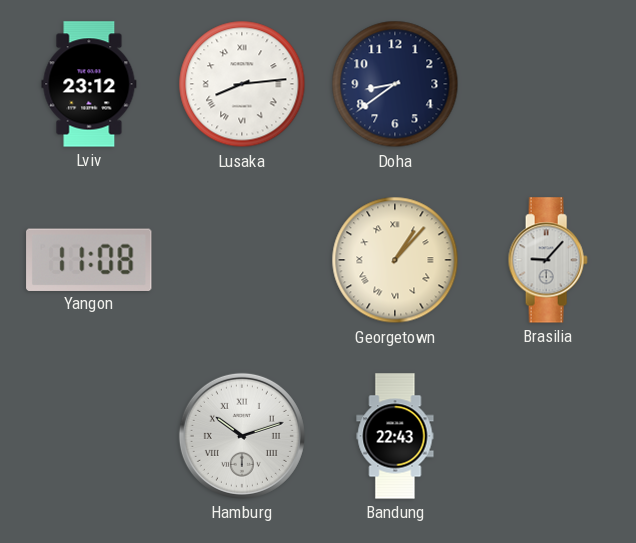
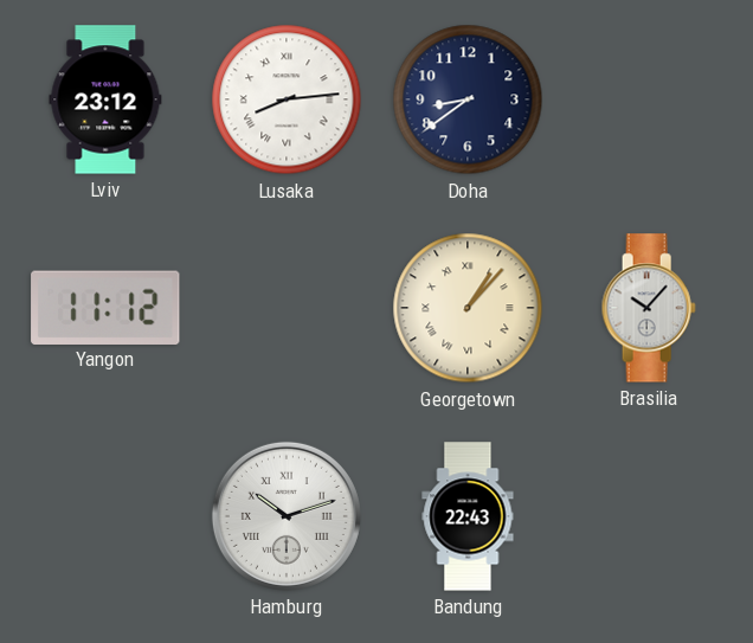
Yangon: 11:08 -> 11:12 (105, 307)
Brasilia: 9:07 -> 10:07 (649, 308)
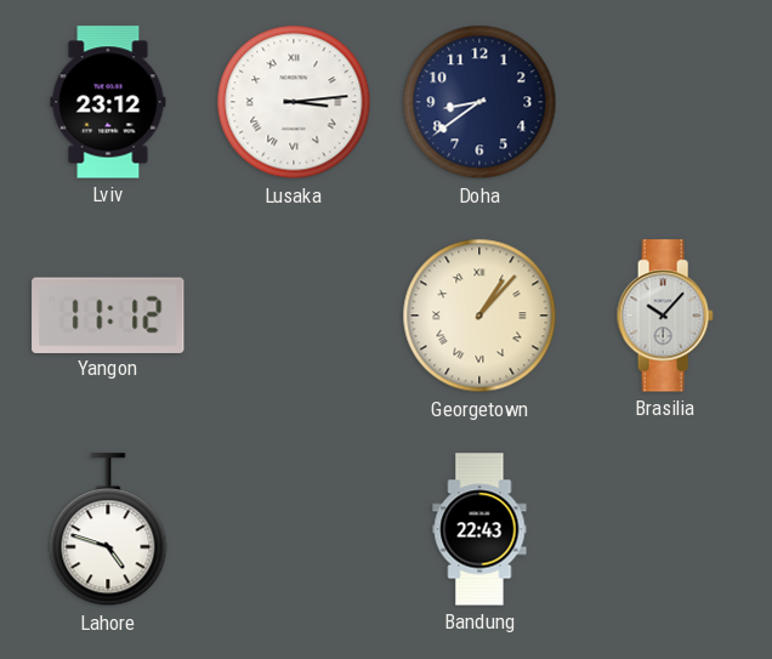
Lusaka: 8:14 -> 3:14 (294, 102)
Lahore: none -> 4:48 (108, 530)
Hamburg: 10:12 -> none (287, 516)
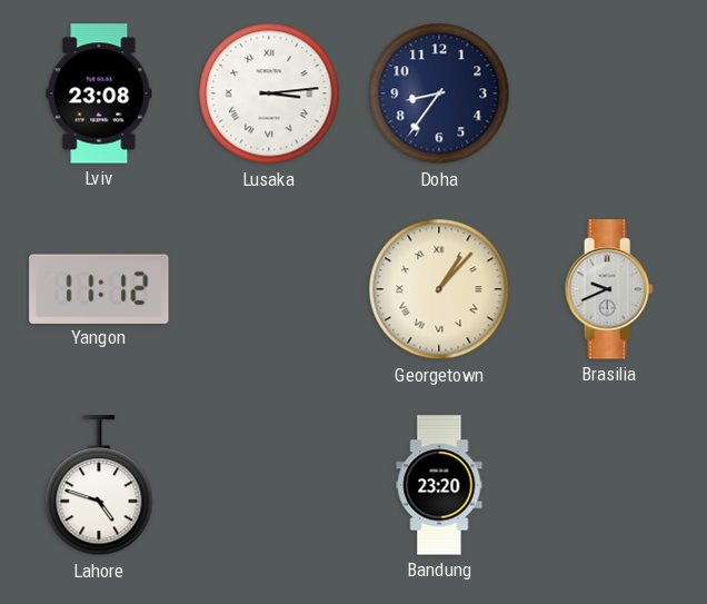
Lviv: 23:12 -> 23:08 (99, 93)
Doha: 8:39 -> 8:36 (439, 93)
Brasilia: 10:07 -> 9:41 (609, 289)
Bandung: 22:43 -> 23:20 (439, 485)
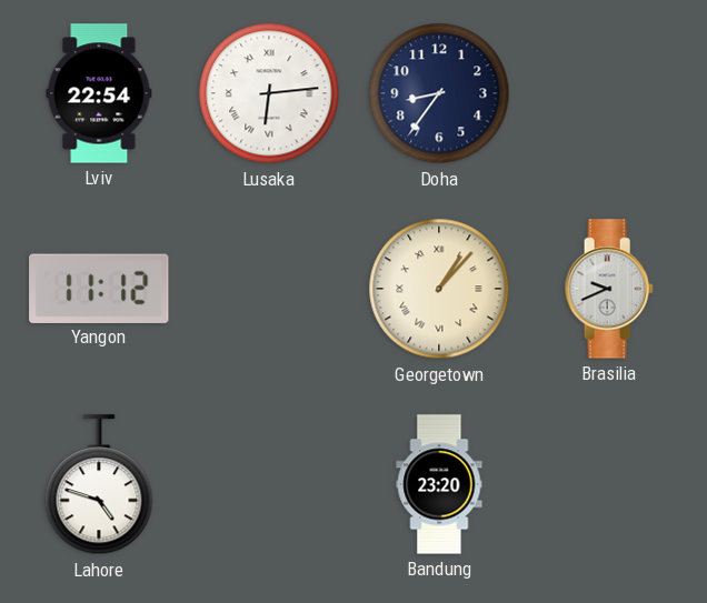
Lviv: 23:08 -> 22:54 (99, 93)
Lusaka: 3:14 -> 6:14 (269, 93)
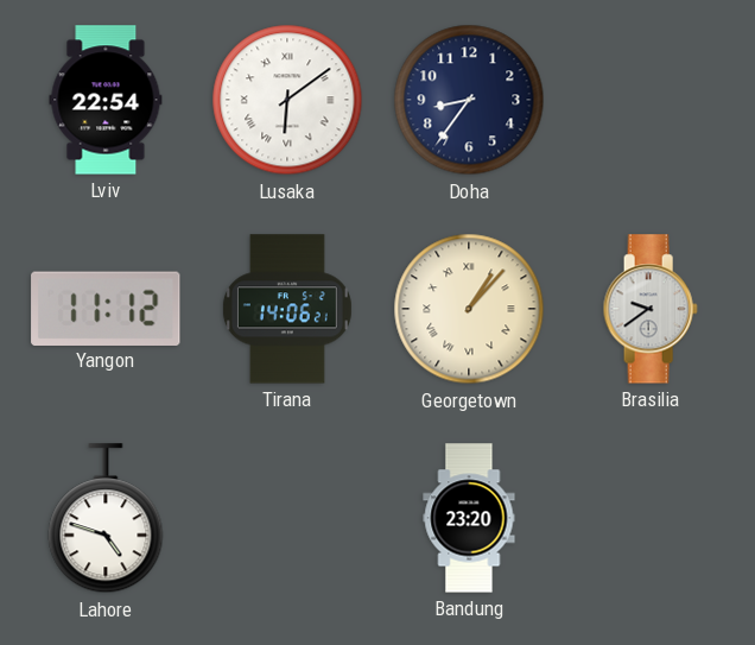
Lusaka: 6:14 -> 6:09 (287, 100)
Tirana: none -> 14:06 (287, 309)
Brasilia: 9:41 -> 9:39 (651, 309)
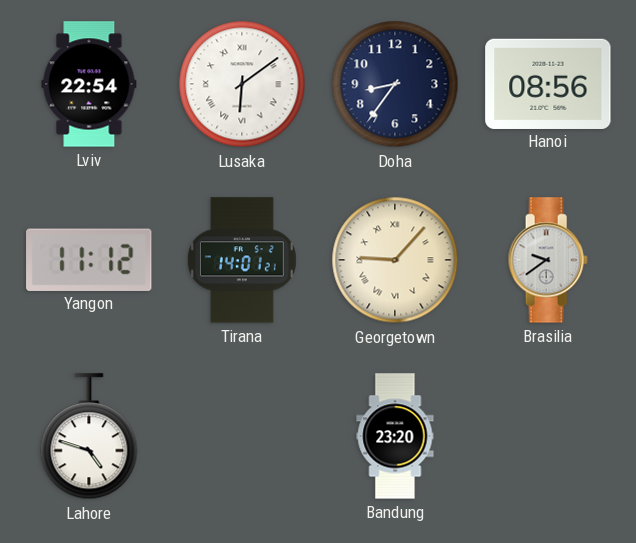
Hanoi: none -> 08:56 (548, 83)
Tirana: 14:06 -> 14:01 (242, 260)
Georgetown: 1:07 -> 9:07 (395, 260)
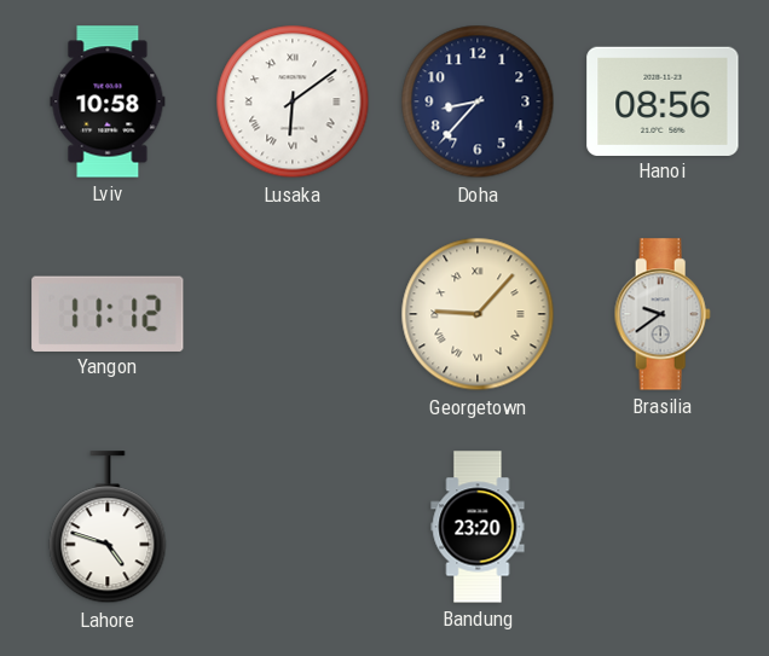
Lviv: 22:54 -> 10:58 (108, 101)
Doha: 8:36 -> 8:37 (478, 101)
Tirana: 14:01 -> none (242, 260)
